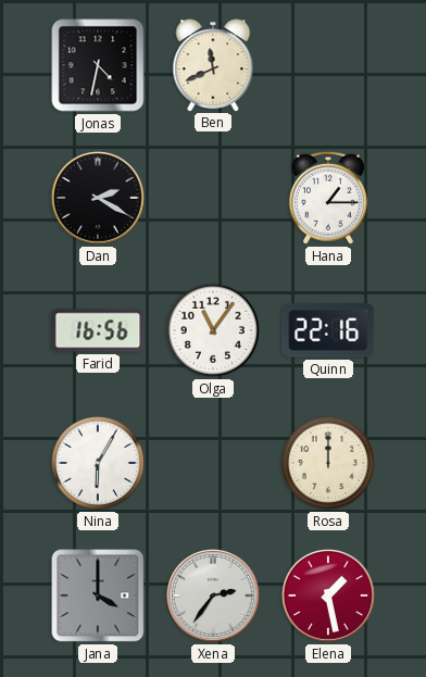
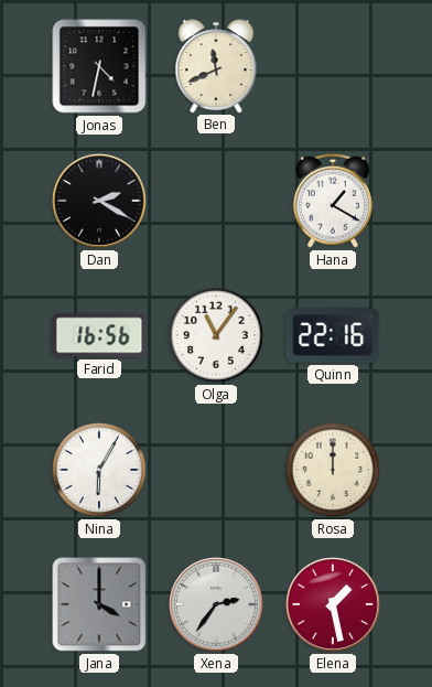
Hana: 1:15 -> 1:20 (333, 201)
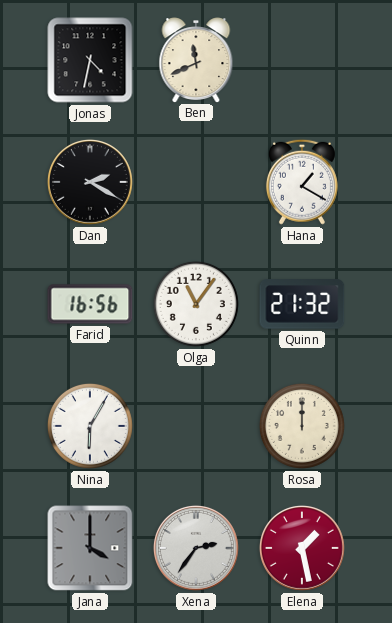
Quinn: 22:16 -> 21:32 (302, 304)
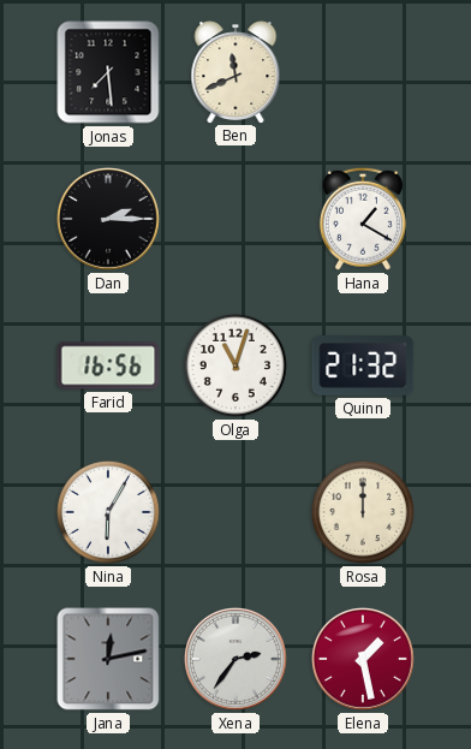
Jonas: 4:32 -> 7:29 (108, 72)
Dan: 2:20 -> 2:15 (108, 219)
Olga: 11:06 -> 11:03 (235, 365)
Jana: 4:00 -> 12:13 (108, 659)
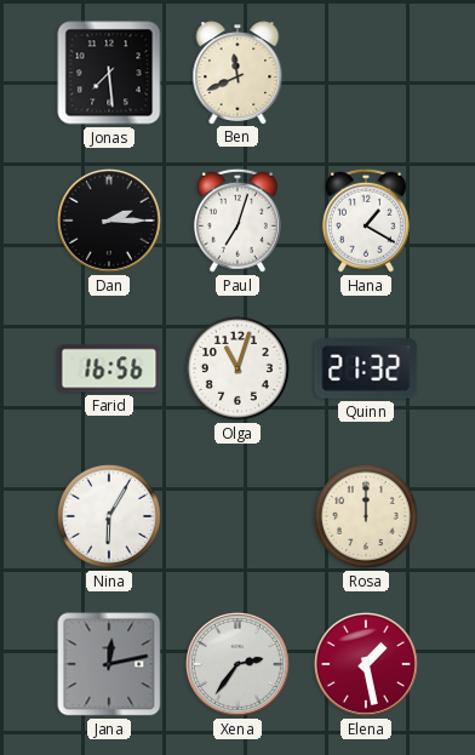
Paul: none -> 7:03 (237, 221)
